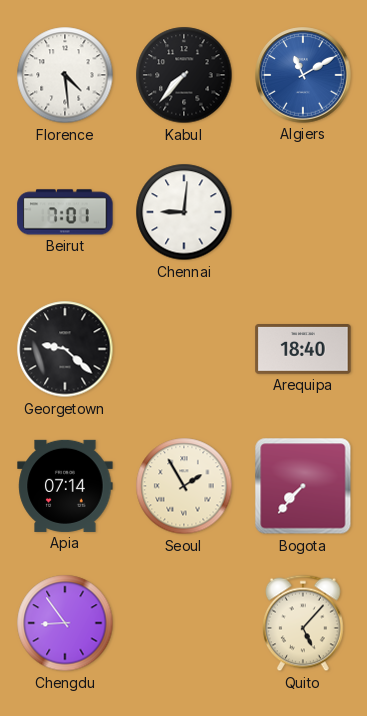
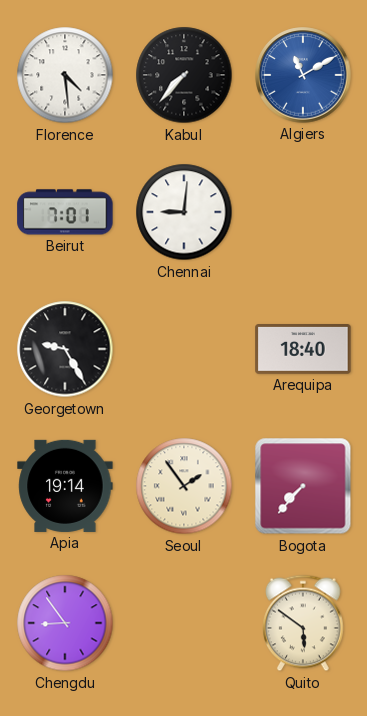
Georgetown: 9:22 -> 9:25 (65, 349)
Apia: 07:14 -> 19:14 (65, 486)
Seoul: 1:55 -> 1:54 (184, 486)
Quito: 5:07 -> 5:51 (304, 623)
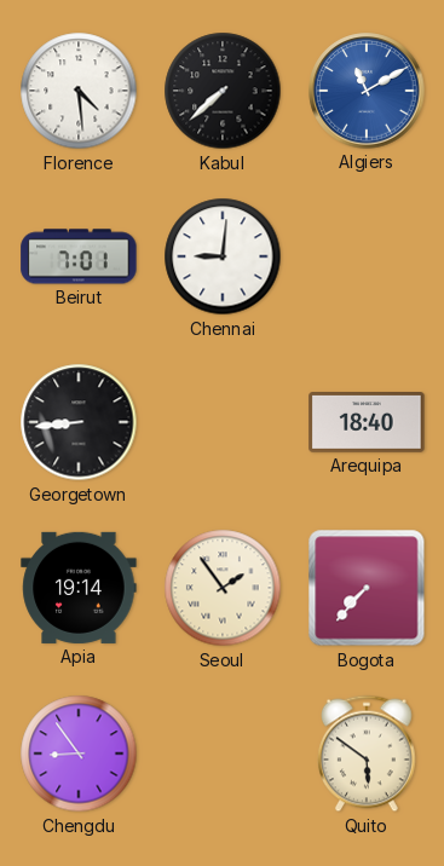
Kabul: 7:37 -> 7:38 (223, 91)
Georgetown: 9:25 -> 8:44 (79, 422)
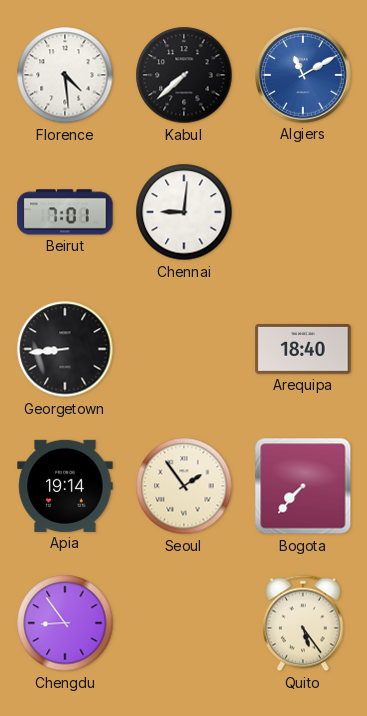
Quito: 5:51 -> 5:24 (304, 623)
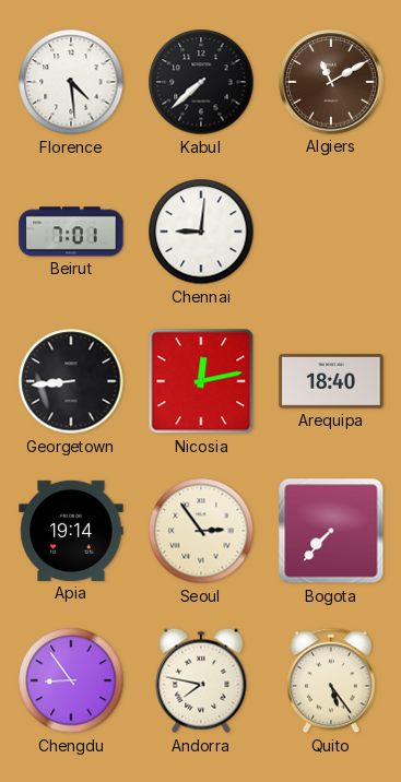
Algiers dial: blue -> brown (331, 82)
Nicosia: none -> 12:13 (201, 381)
Seoul: 1:54 -> 2:54 (201, 531)
Andorra: none -> 7:47 (201, 680)
